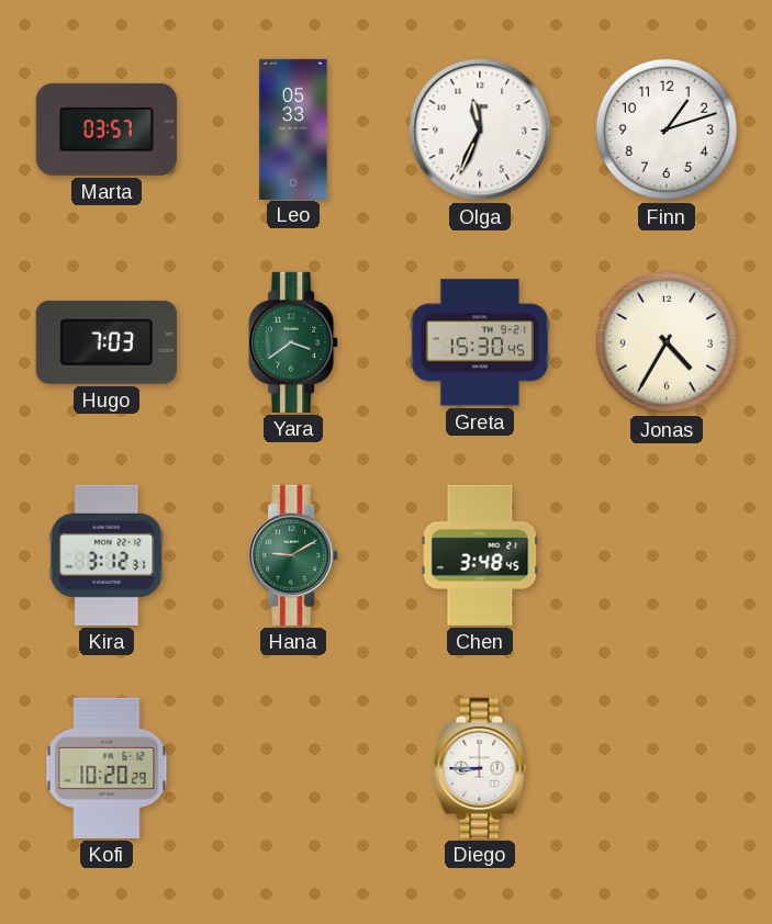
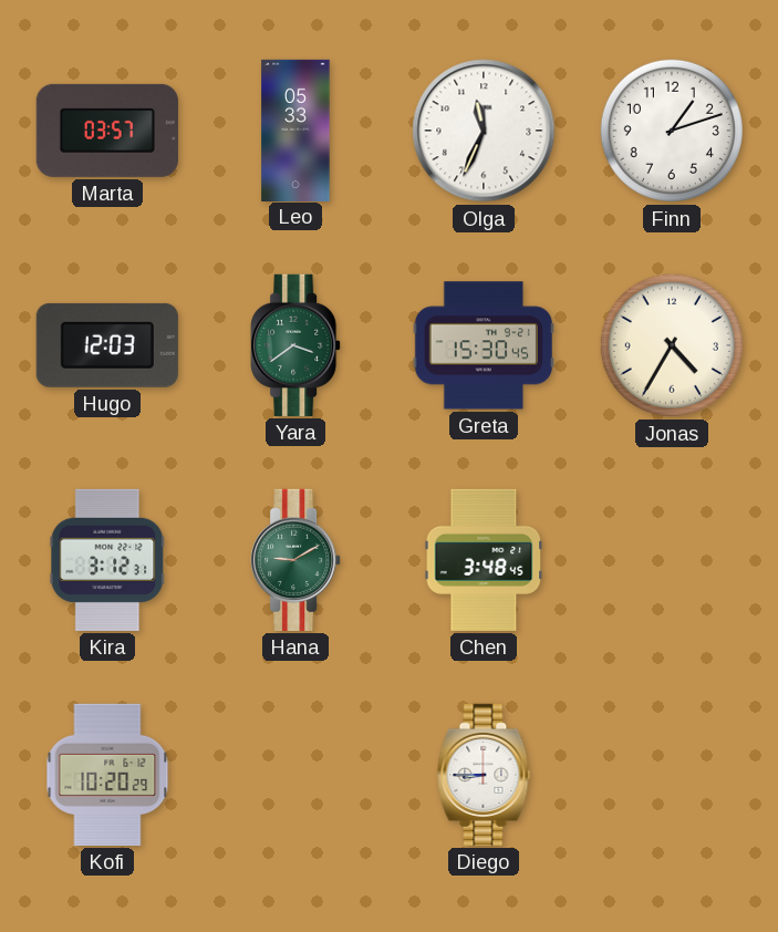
Hugo: 7:03 -> 12:03 (107, 345)
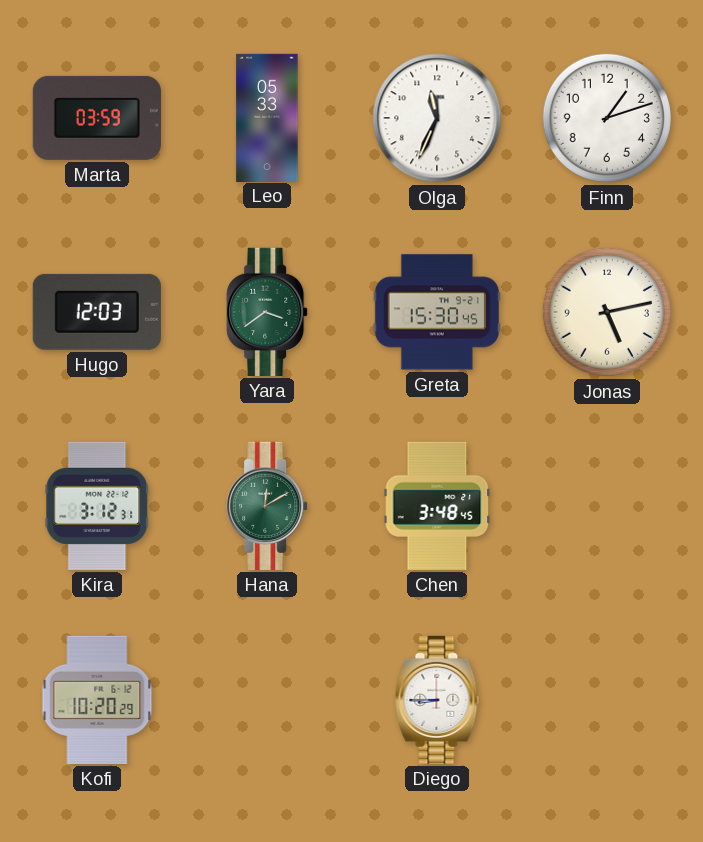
Marta: 03:57 -> 03:59 (97, 118)
Jonas: 4:35 -> 5:13 (607, 312)
Hana: 9:10 -> 12:10 (267, 506)
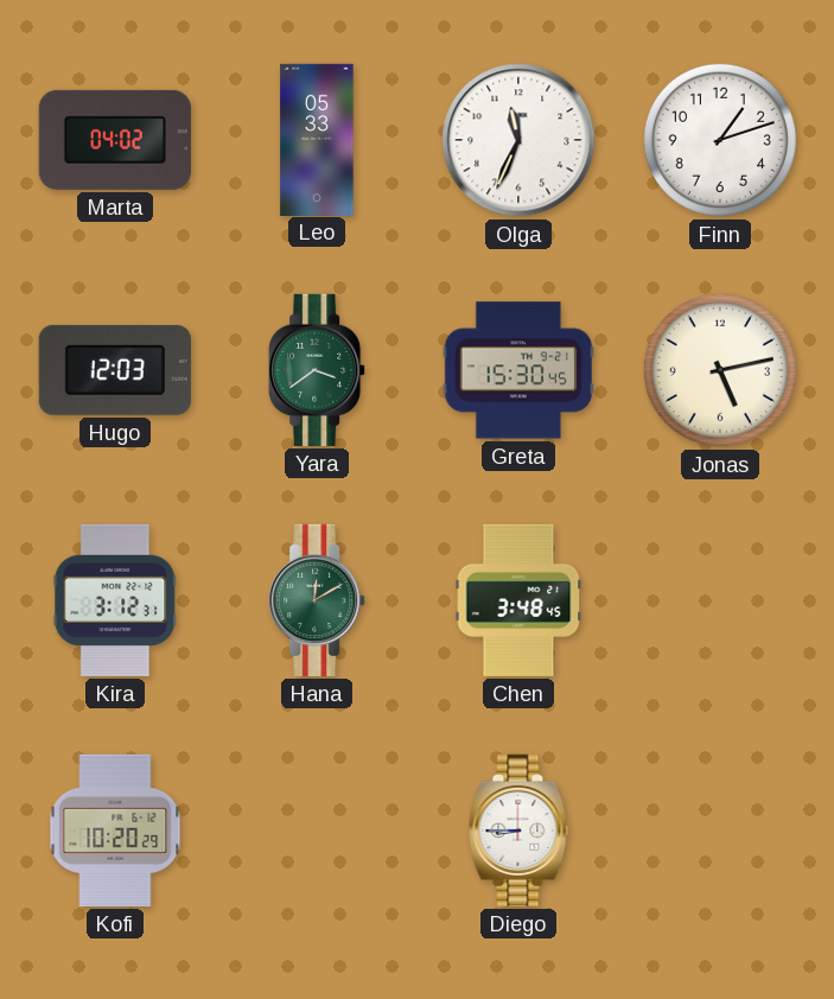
Marta: 03:59 -> 04:02 (115, 140)
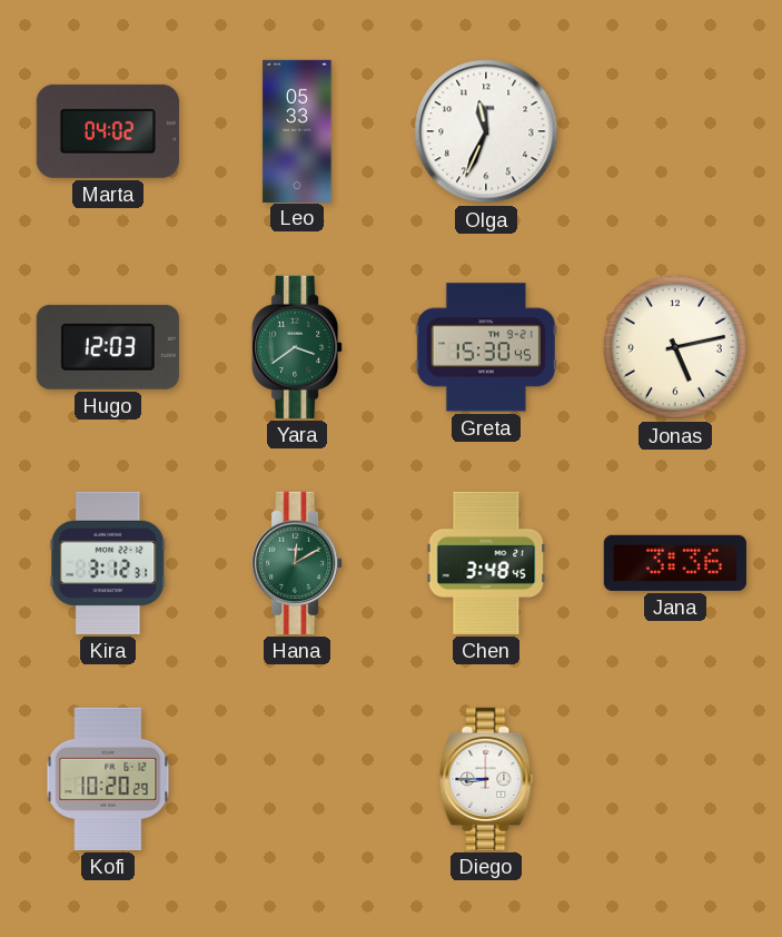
Finn: 1:12 -> none (720, 140)
Jana: none -> 3:36 (675, 563)
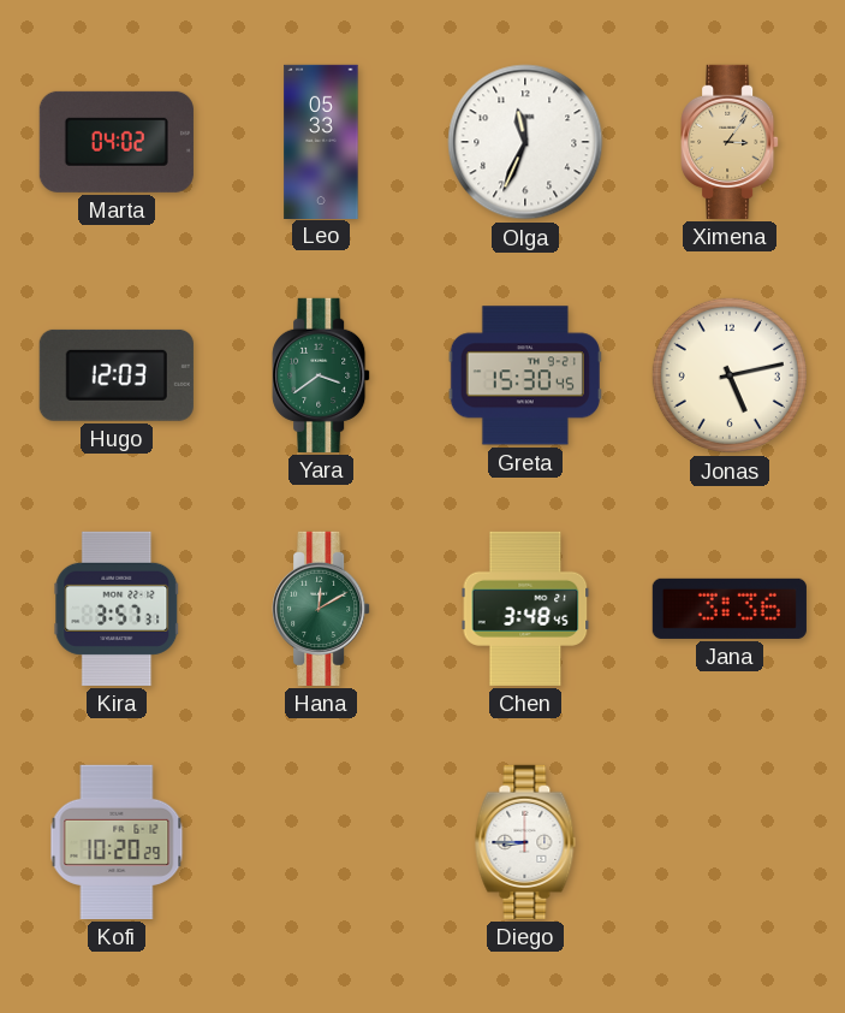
Ximena: none -> 3:06 (730, 142)
Kira: 3:12 -> 3:57 (117, 609)
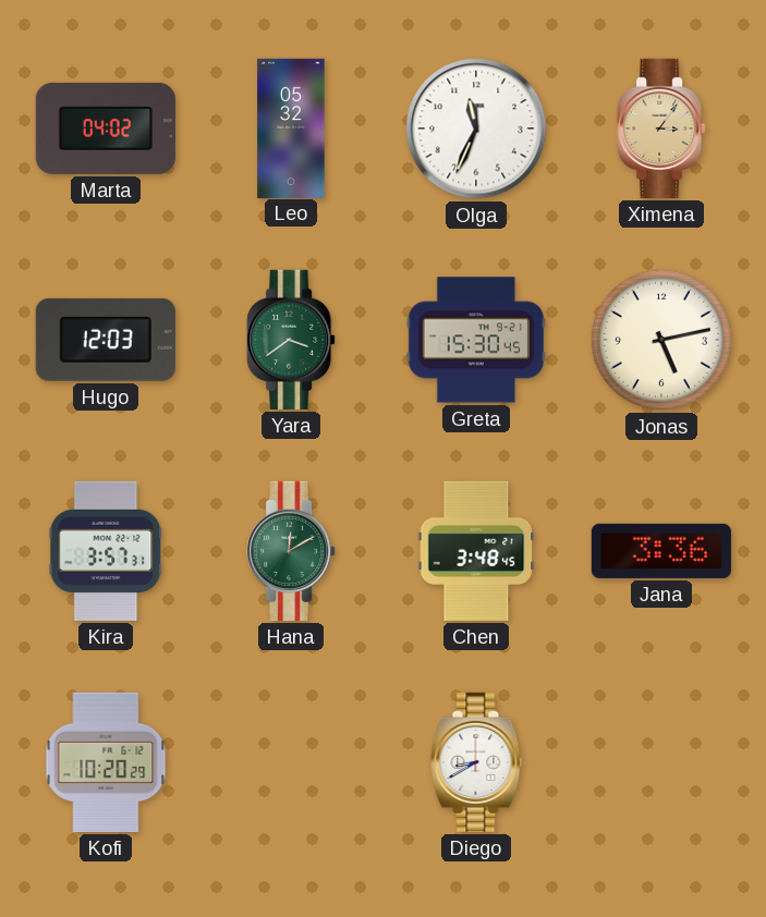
Leo: 05:33 -> 05:32 (291, 127)
Diego: 8:45 -> 8:40 (476, 762)
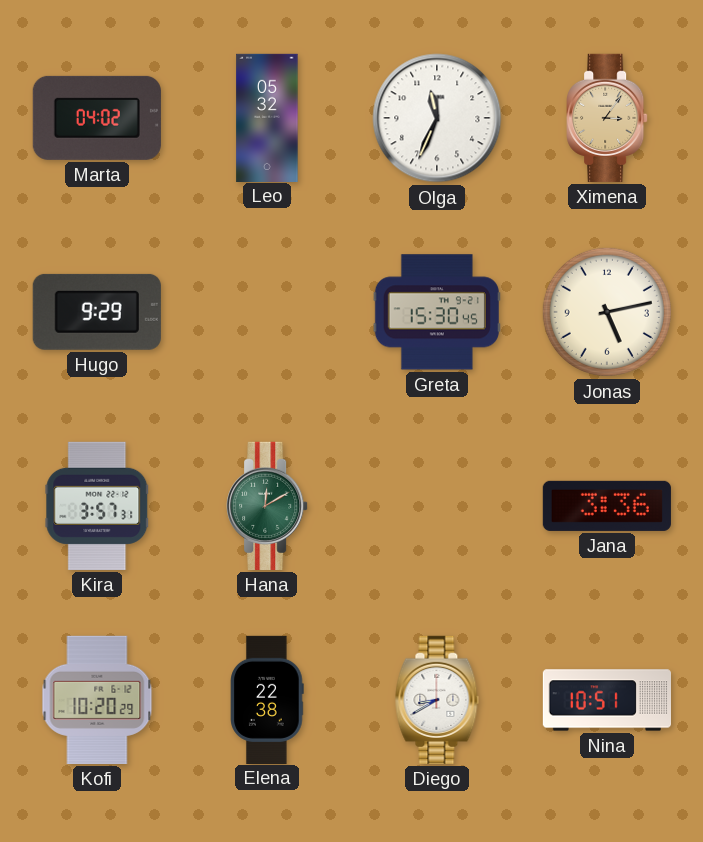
Hugo: 12:03 -> 9:29 (97, 312)
Yara: 3:39 -> none (291, 340)
Chen: 3:48 -> none (476, 551)
Elena: none -> 22:38 (267, 699)
Nina: none -> 10:51 (606, 700)
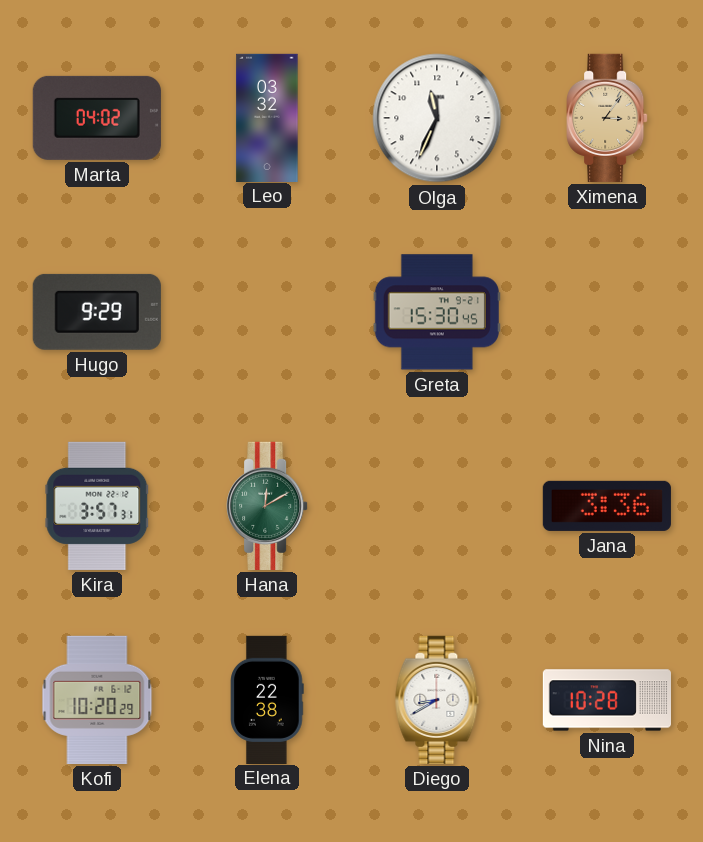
Leo: 05:32 -> 03:32 (267, 117)
Jonas: 5:13 -> none (607, 312)
Nina: 10:51 -> 10:28 (606, 700)
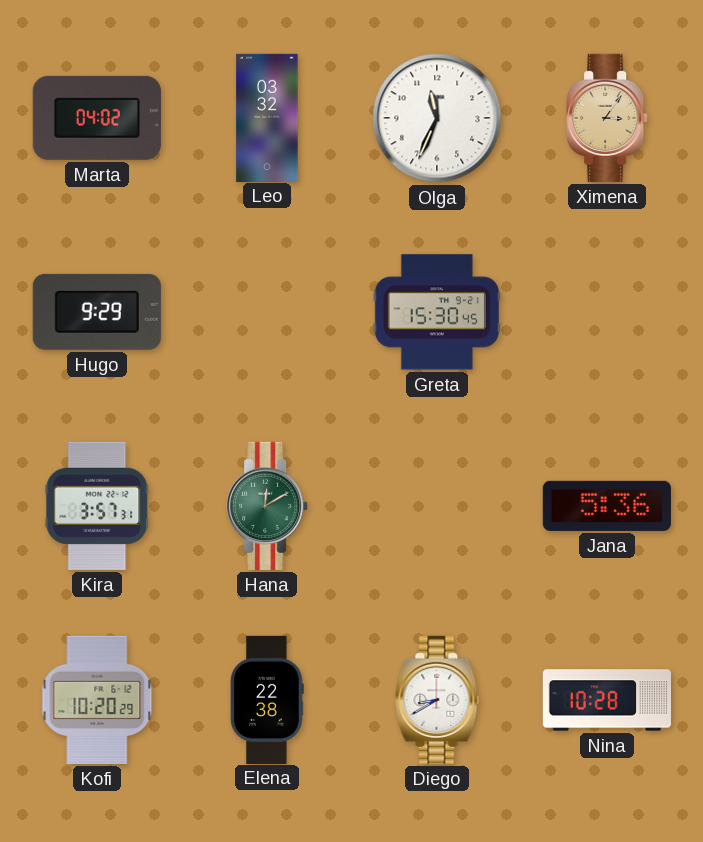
Jana: 3:36 -> 5:36 (607, 506)
